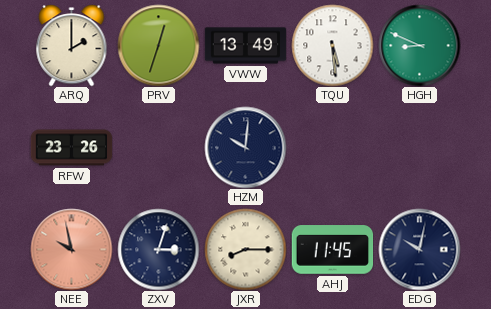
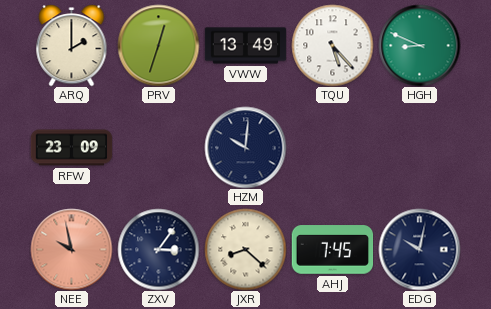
TQU: 5:29 -> 5:23 (332, 45)
RFW: 23:26 -> 23:09 (71, 148)
ZXV: 3:03 -> 3:06 (158, 249)
JXR: 8:15 -> 8:22 (245, 249)
AHJ: 11:45 -> 7:45 (332, 250)
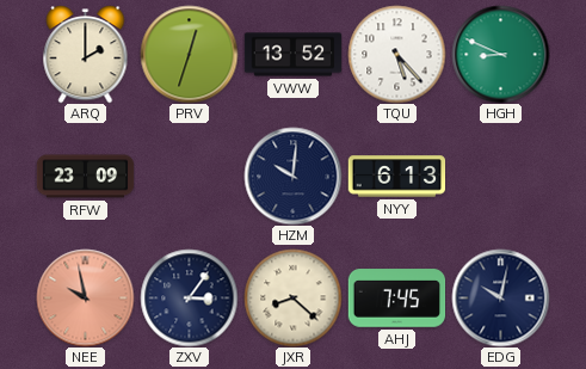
VWW: 13:49 -> 13:52 (292, 55)
NYY: none -> 6:13 (396, 177)
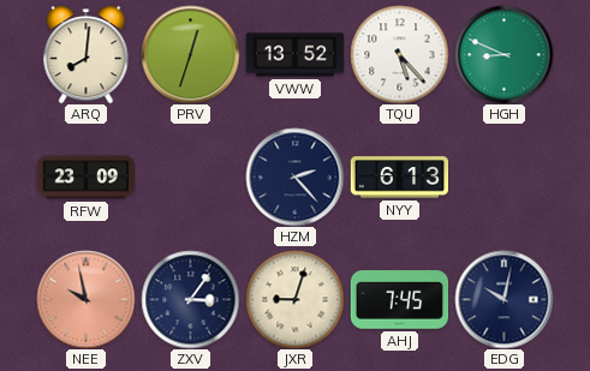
ARQ: 2:00 -> 8:01 (87, 54)
HZM: 10:01 -> 2:23 (294, 176)
JXR: 8:22 -> 9:03 (294, 299)
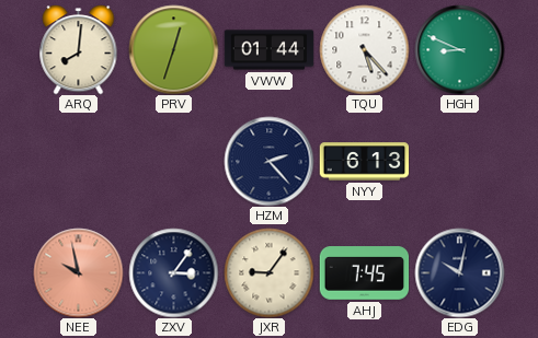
VWW: 13:52 -> 01:44 (268, 50)
RFW: 23:09 -> none (85, 178)
JXR: 9:03 -> 9:06 (268, 272)
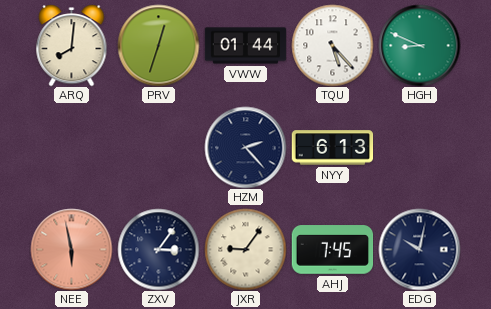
NEE: 9:58 -> 5:58 (71, 249)
